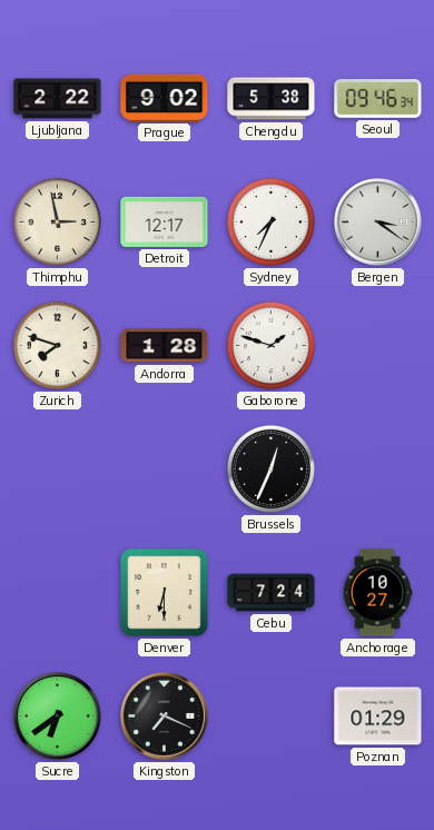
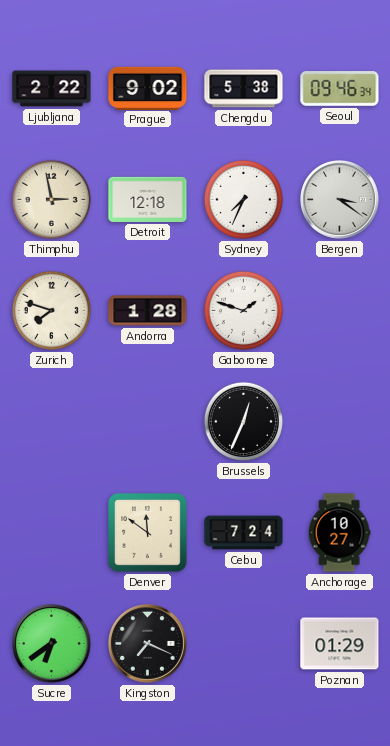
Detroit: 12:17 -> 12:18 (148, 199)
Denver: 6:30 -> 11:51 (148, 533)
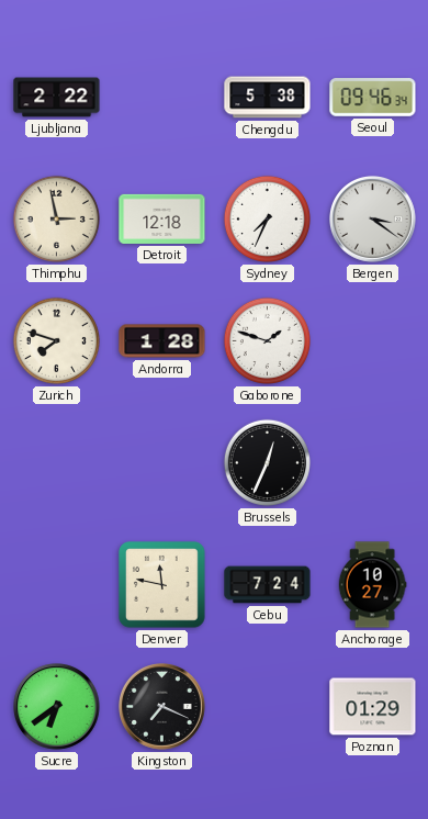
Prague: 9:02 -> none (148, 88)
Denver: 11:51 -> 11:47 (162, 585)
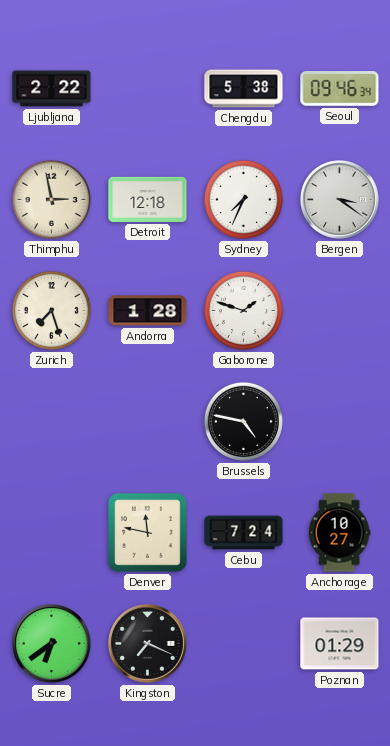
Zurich: 7:48 -> 7:27 (51, 310)
Brussels: 12:34 -> 4:47 (243, 421)
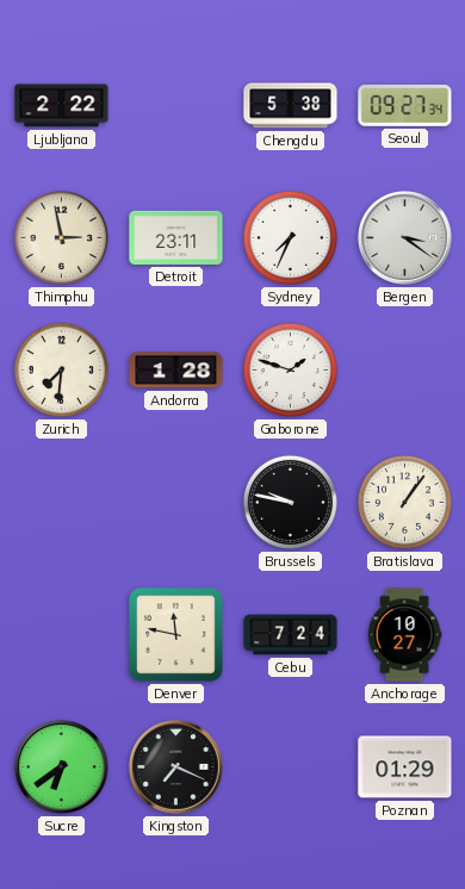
Seoul: 09:46 -> 09:27 (405, 106)
Detroit: 12:18 -> 23:11 (176, 237)
Zurich: 7:27 -> 7:31 (61, 369)
Brussels: 4:47 -> 9:47 (290, 502)
Bratislava: none -> 1:06 (404, 502)
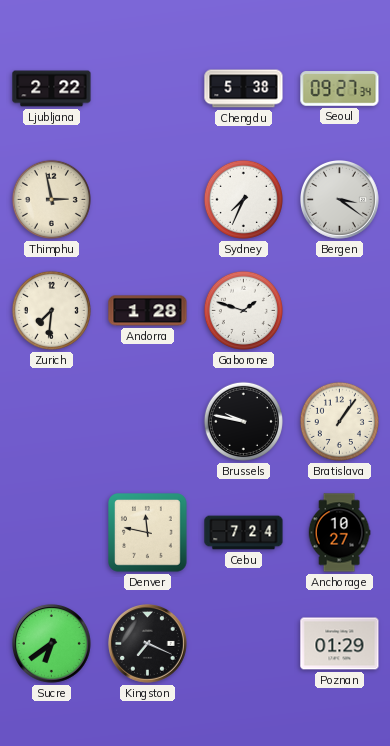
Detroit: 23:11 -> none (176, 237)
